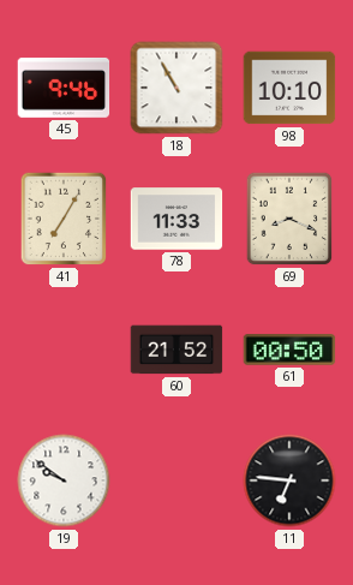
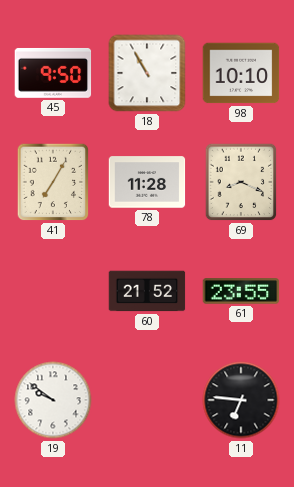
45: 9:46 -> 9:50 (53, 73)
78: 11:33 -> 11:28 (147, 182)
61: 00:50 -> 23:55 (241, 291)
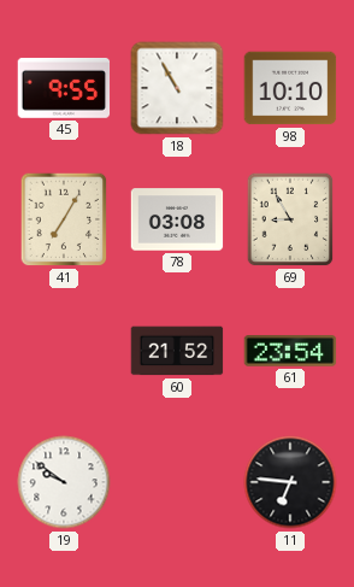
45: 9:50 -> 9:55 (64, 88)
78: 11:28 -> 03:08 (177, 219)
69: 8:19 -> 8:55 (290, 219)
61: 23:55 -> 23:54 (290, 351)
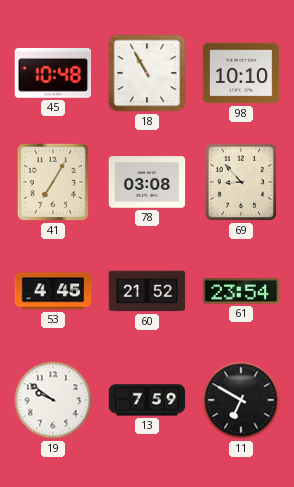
45: 9:55 -> 10:48 (53, 73)
69: 8:55 -> 8:53 (241, 182)
53: none -> 4:45 (53, 291)
13: none -> 7:59 (147, 400)
11: 6:46 -> 6:50 (241, 400)
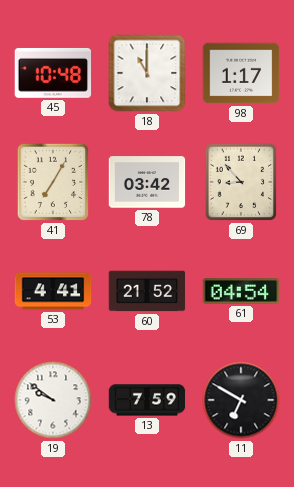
18: 10:55 -> 11:00 (147, 73)
98: 10:10 -> 1:17 (241, 73)
78: 03:08 -> 03:42 (147, 182)
53: 4:45 -> 4:41 (53, 291)
61: 23:54 -> 04:54 (241, 291)
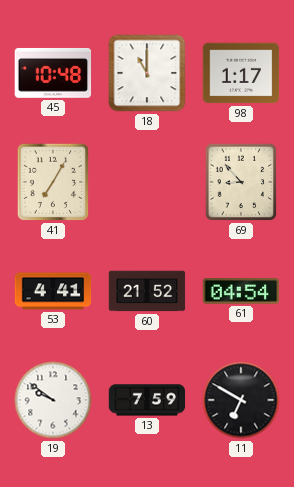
78: 03:42 -> none (147, 182)
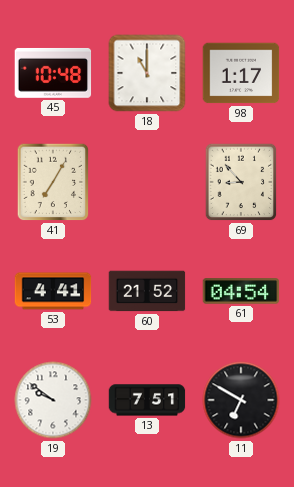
13: 7:59 -> 7:51 (147, 400)
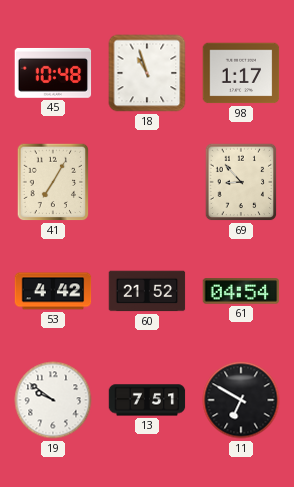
18: 11:00 -> 10:57 (147, 73)
53: 4:41 -> 4:42 (53, 291)
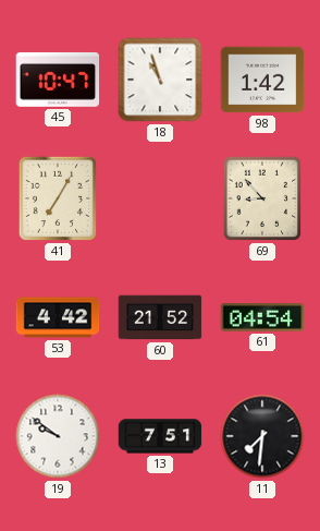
45: 10:48 -> 10:47 (58, 80)
98: 1:17 -> 1:42 (262, 80)
11: 6:50 -> 7:31 (262, 436)
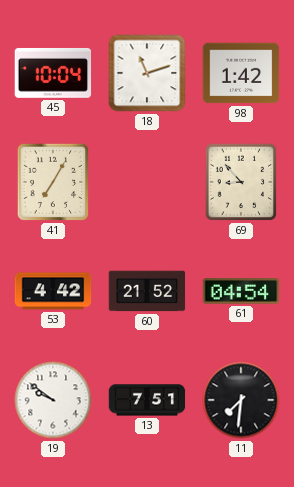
45: 10:47 -> 10:04 (53, 73)
18: 10:57 -> 11:12 (147, 73)
